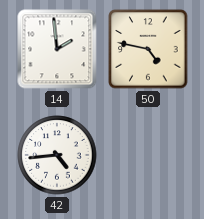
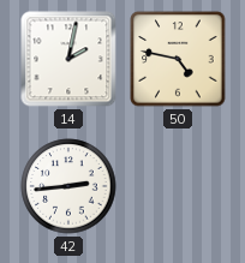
14: 1:59 -> 2:02 (68, 59)
42: 4:44 -> 2:44 (68, 186)
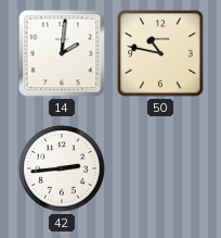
14: 2:02 -> 2:01 (62, 53)
50: 4:47 -> 10:47 (160, 53)
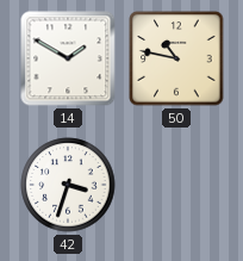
14: 2:01 -> 1:50 (68, 58)
42: 2:44 -> 3:33 (68, 185)
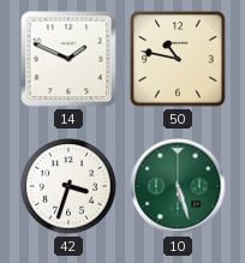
14: 1:50 -> 1:49 (68, 59)
10: none -> 5:27 (178, 186)
